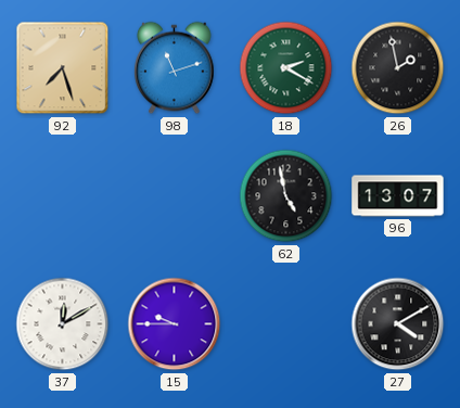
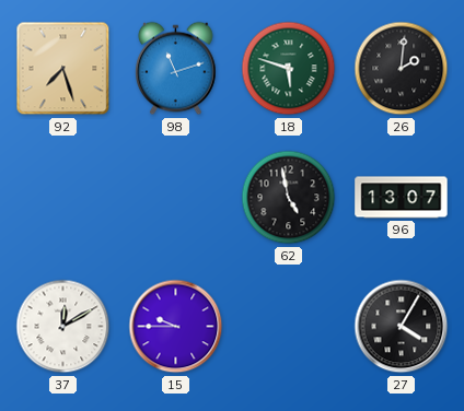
18: 2:20 -> 5:48 (289, 69)
26: 1:58 -> 2:01 (402, 69)
27: 4:10 -> 4:05 (402, 327)
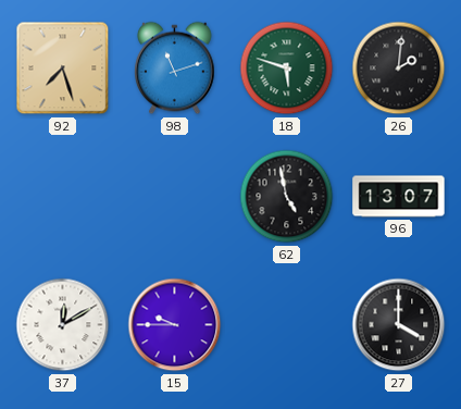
27: 4:05 -> 4:00 (399, 325)
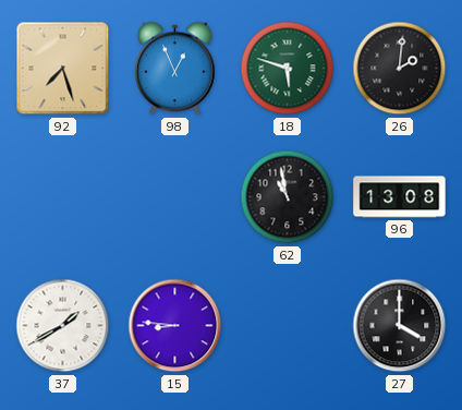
98: 11:12 -> 12:56 (175, 69)
62: 4:58 -> 10:58 (288, 197)
96: 13:07 -> 13:08 (400, 197)
37: 12:10 -> 1:40 (63, 326)
15: 9:45 -> 8:46 (175, 326)
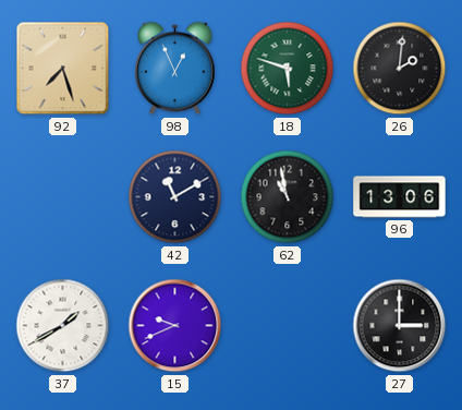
42: none -> 11:10 (175, 197)
96: 13:08 -> 13:06 (400, 197)
15: 8:46 -> 9:41 (175, 326)
27: 4:00 -> 3:00 (400, 326)
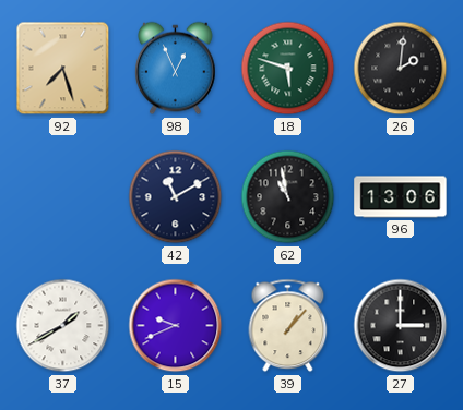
39: none -> 1:07 (288, 326)
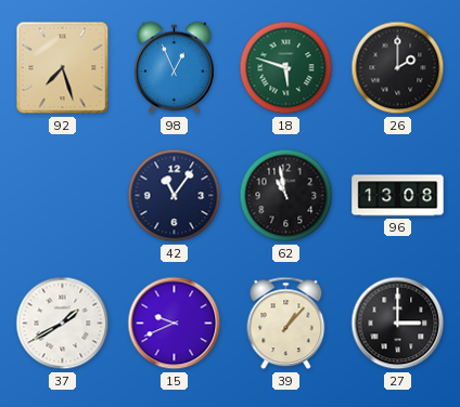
26: 2:01 -> 2:00 (398, 68)
42: 11:10 -> 11:06 (175, 196)
96: 13:06 -> 13:08 (398, 196)
